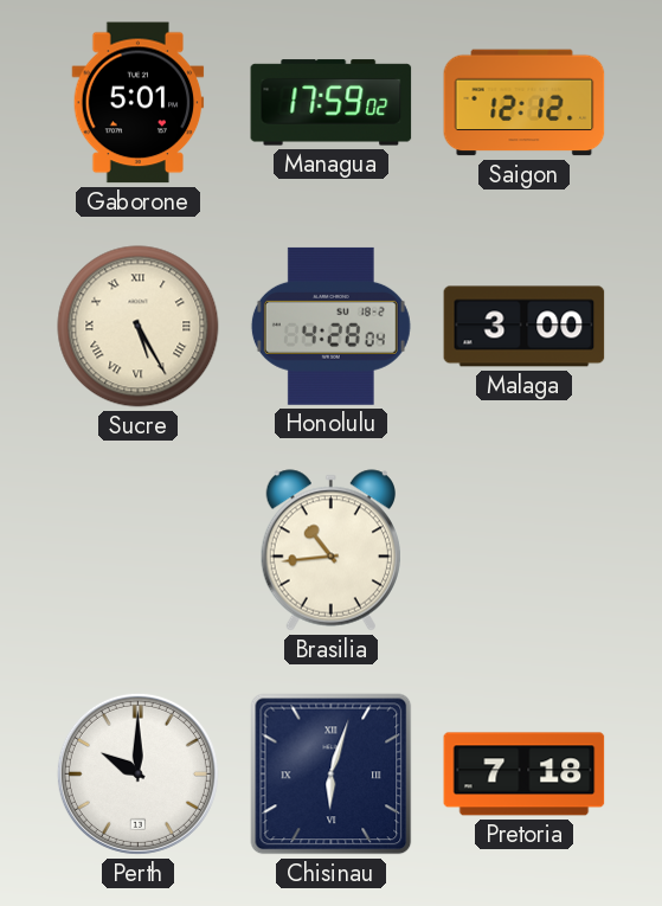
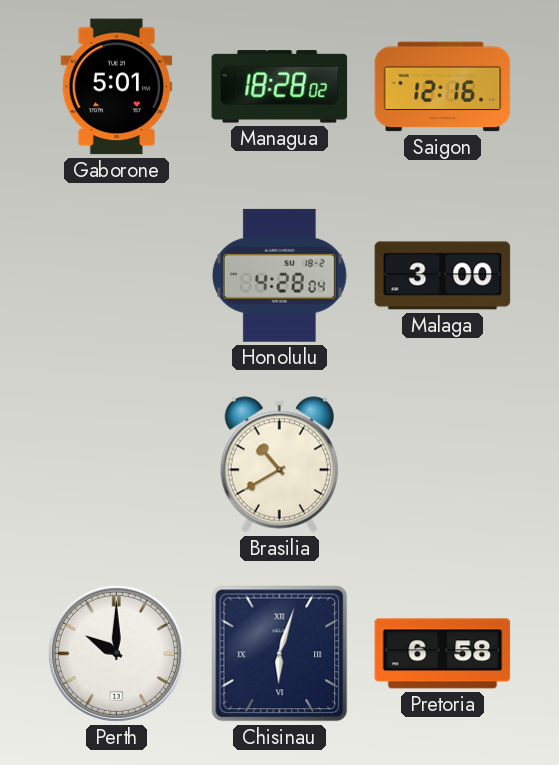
Managua: 17:59 -> 18:28 (280, 87)
Saigon: 12:12 -> 12:16 (443, 87)
Sucre: 5:25 -> none (139, 327)
Brasilia: 10:44 -> 10:40 (279, 465)
Pretoria: 7:18 -> 6:58 (443, 654)
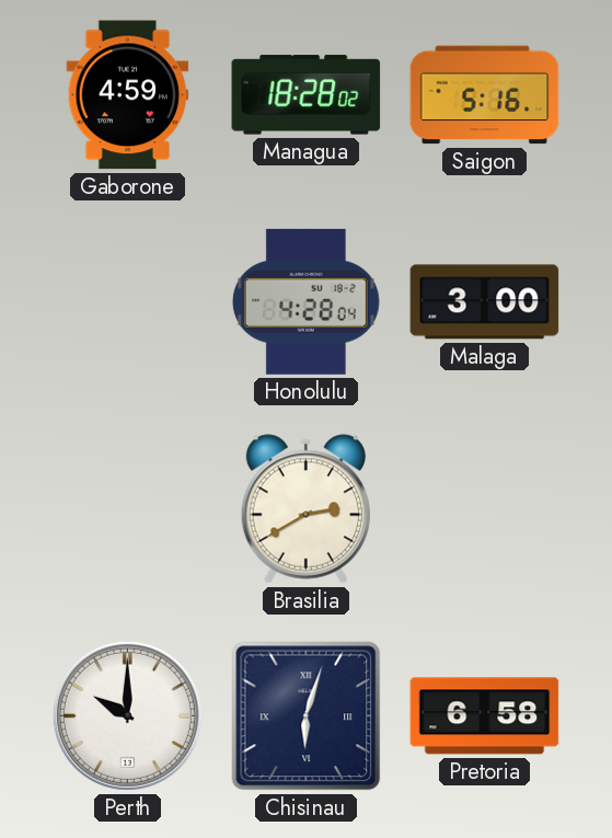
Gaborone: 5:01 -> 4:59 (128, 95)
Saigon: 12:16 -> 5:16 (485, 95)
Brasilia: 10:40 -> 2:40 (305, 509)
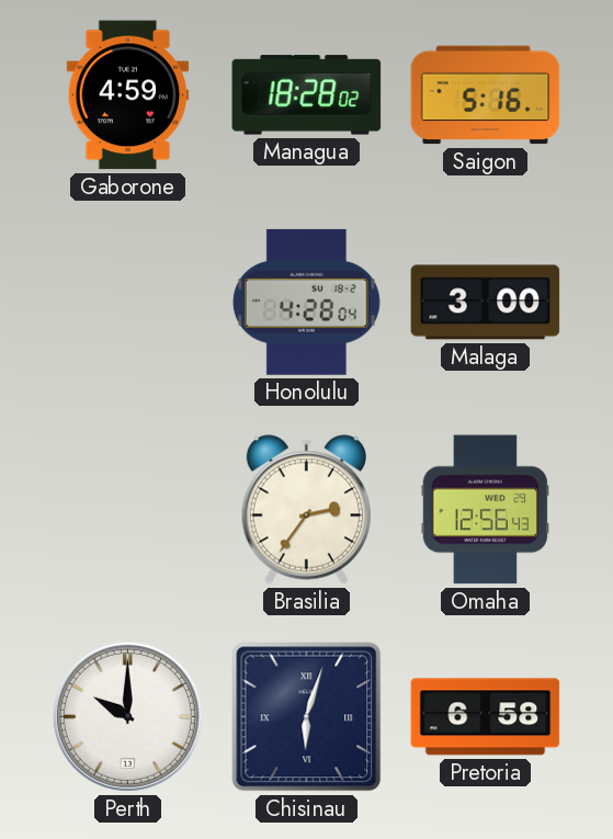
Brasilia: 2:40 -> 2:36 (306, 510)
Omaha: none -> 12:56 (486, 510)
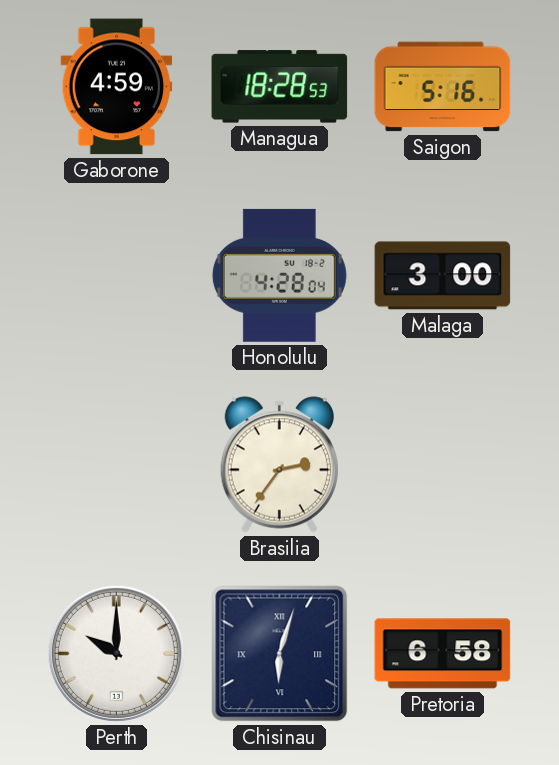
Managua: 18:28:02 -> 18:28:53 (280, 87)
Omaha: 12:56 -> none (486, 510)
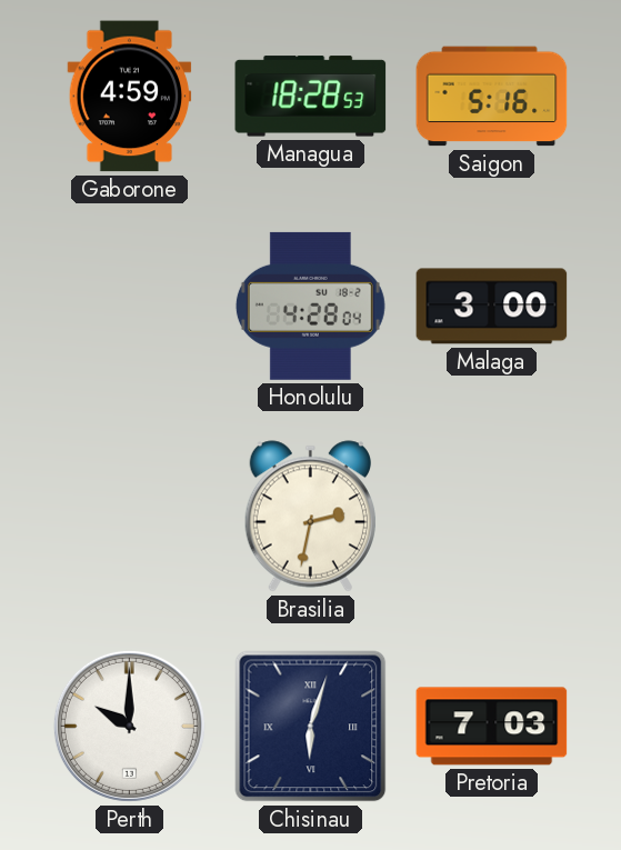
Brasilia: 2:36 -> 2:32 (310, 517)
Pretoria: 6:58 -> 7:03 (492, 727)
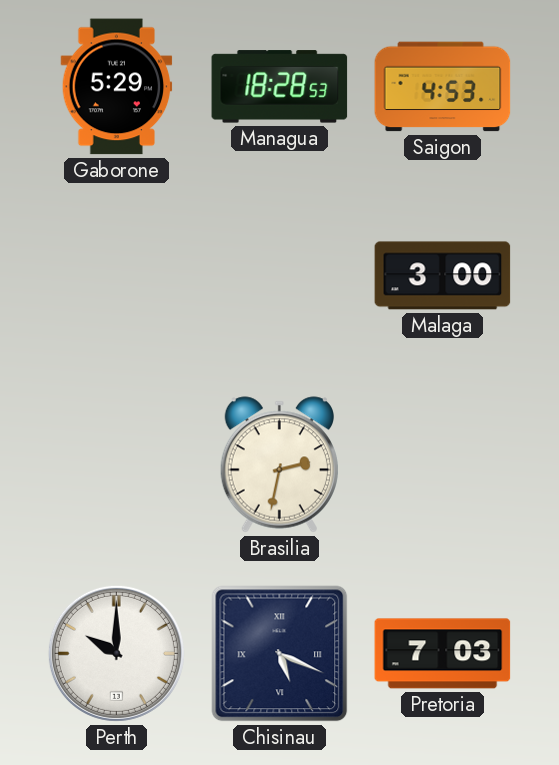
Gaborone: 4:59 -> 5:29 (117, 87)
Saigon: 5:16 -> 4:53 (443, 87)
Honolulu: 4:28 -> none (310, 306)
Chisinau: 6:03 -> 5:19 (280, 654)
